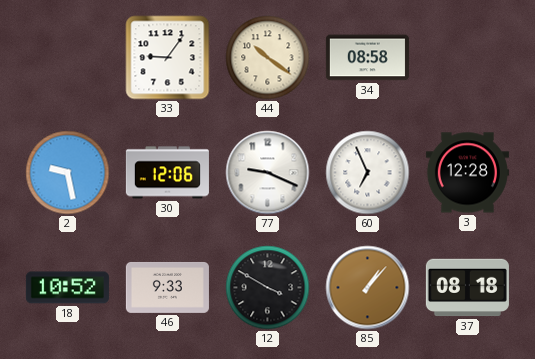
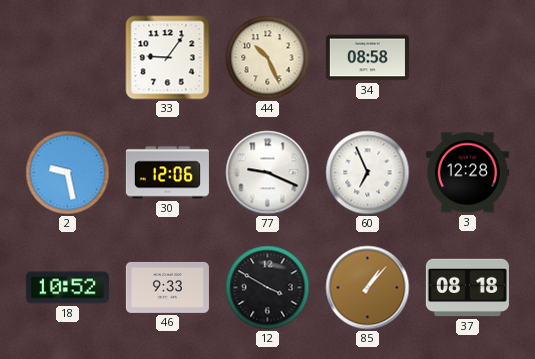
44: 10:21 -> 10:26 (268, 58)
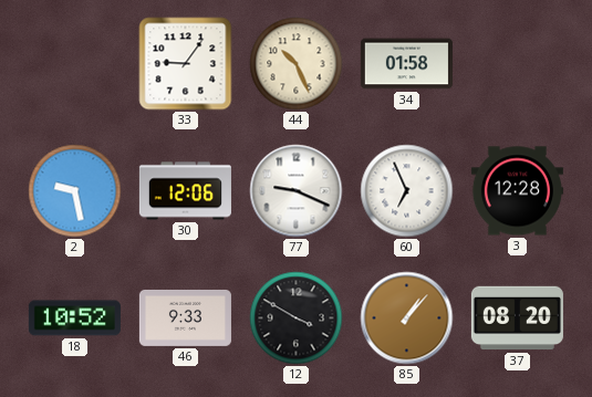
34: 08:58 -> 01:58 (406, 64)
37: 08:18 -> 08:20 (517, 318)
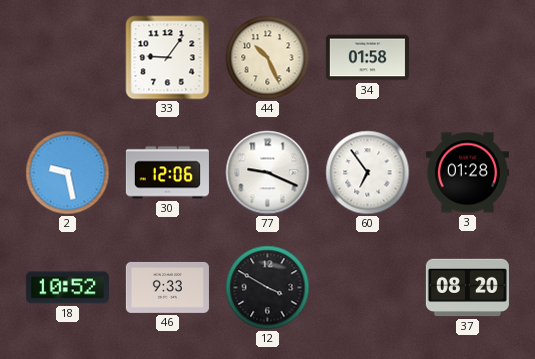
60: 6:56 -> 6:54 (368, 173)
3: 12:28 -> 01:28 (467, 173)
85: 1:07 -> none (407, 318)
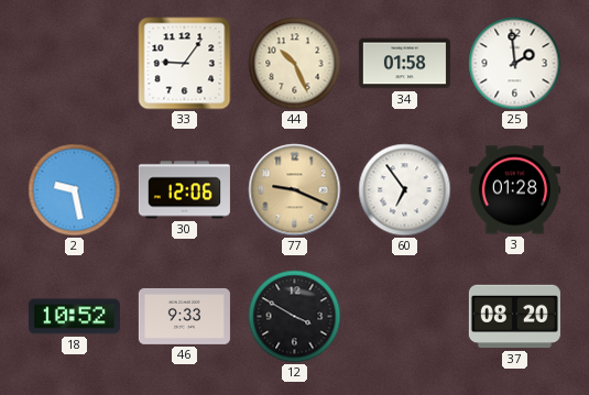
25: none -> 1:59 (515, 64)
77 dial: white -> champagne (295, 190)
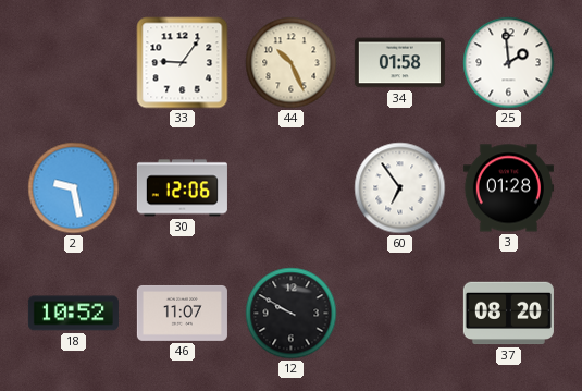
77: 9:19 -> none (295, 190)
46: 9:33 -> 11:07 (182, 313)
12: 3:50 -> 9:50 (292, 314)
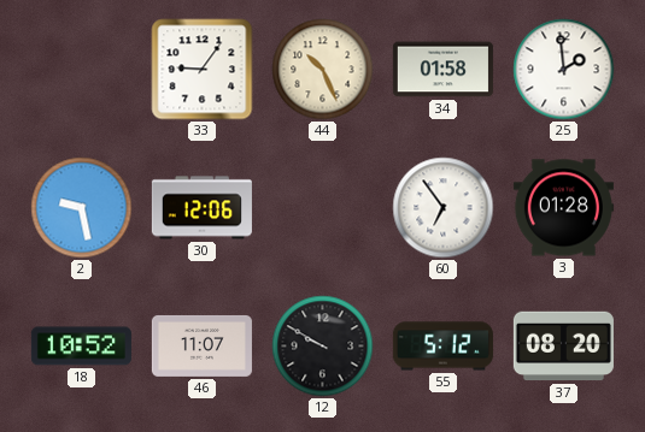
55: none -> 5:12 (442, 347)
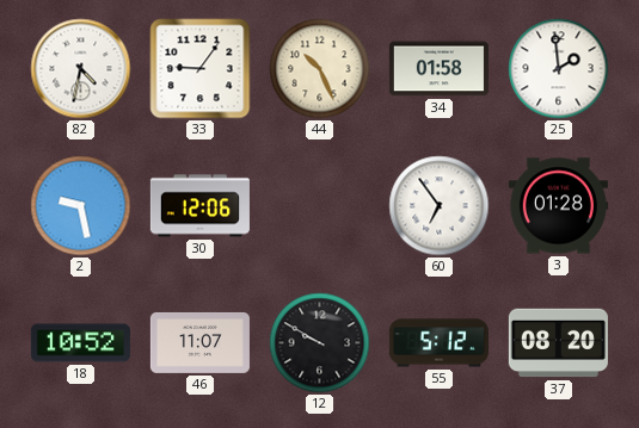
82: none -> 4:32 (81, 69)
